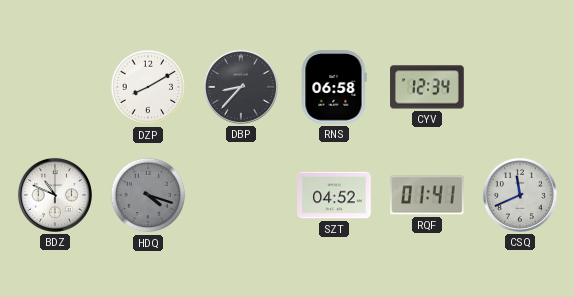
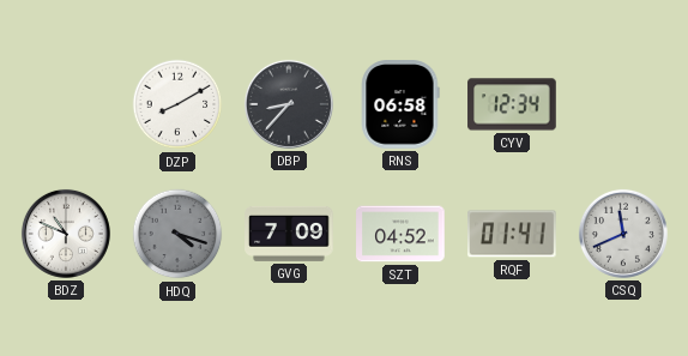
GVG: none -> 7:09 (289, 234)
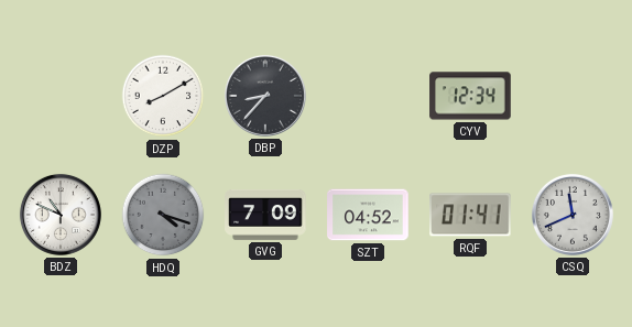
RNS: 06:58 -> none (400, 104)
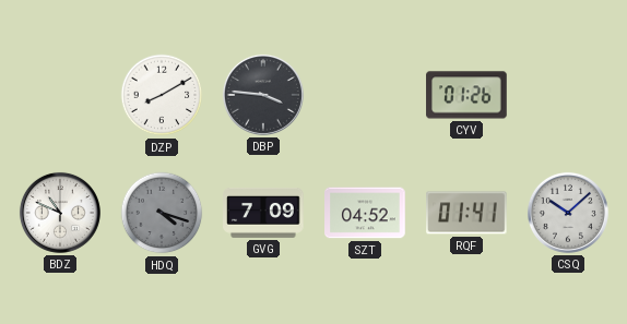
DBP: 8:37 -> 3:46 (263, 95)
CYV: 12:34 -> 01:26 (466, 95)
CSQ: 11:41 -> 10:08 (568, 213)
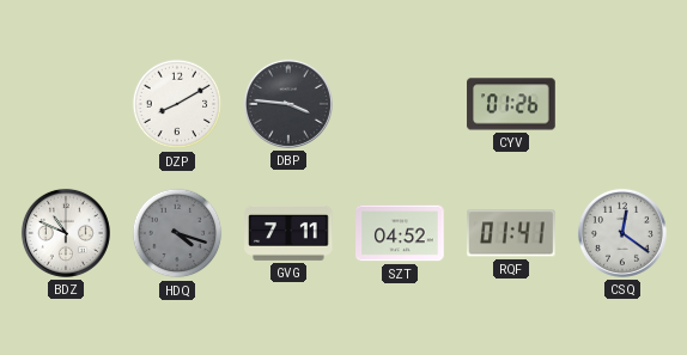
GVG: 7:09 -> 7:11 (288, 233)
CSQ: 10:08 -> 12:21 (622, 233)
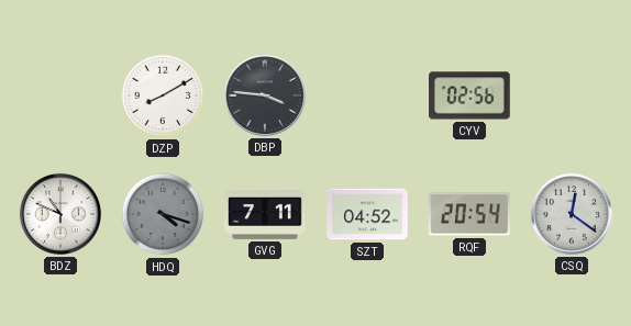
CYV: 01:26 -> 02:56 (469, 95)
RQF: 01:41 -> 20:54 (471, 214)
